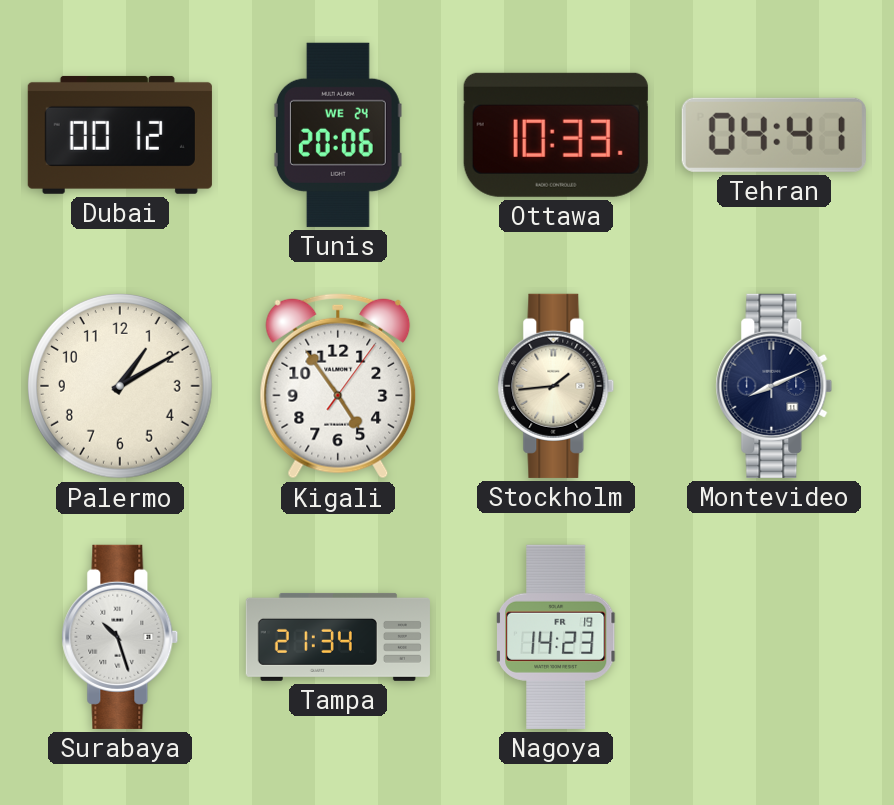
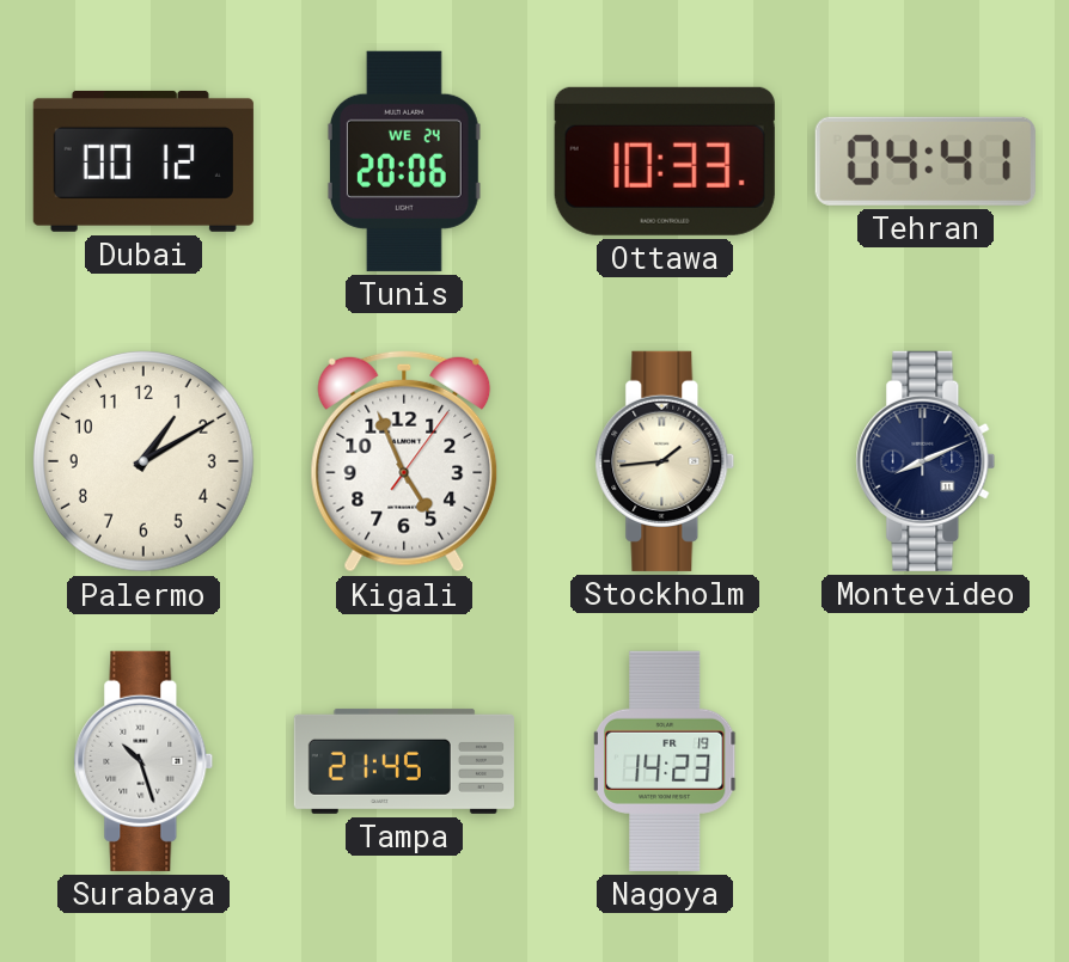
Kigali: 4:54 -> 4:56 (404, 461)
Tampa: 21:34 -> 21:45 (404, 761)
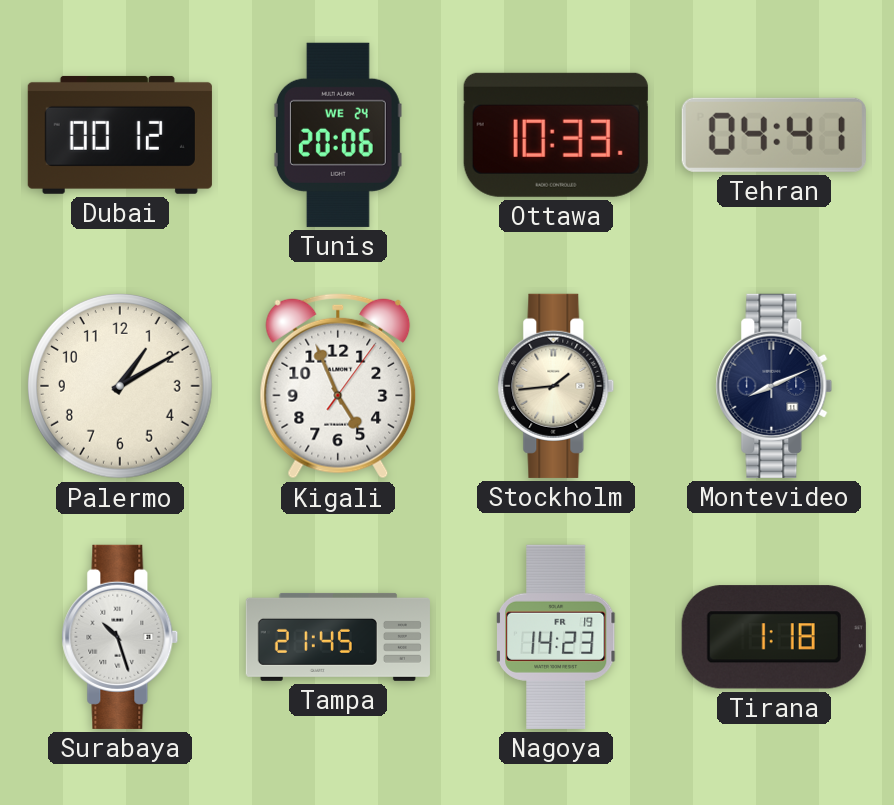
Tirana: none -> 1:18 (774, 637)
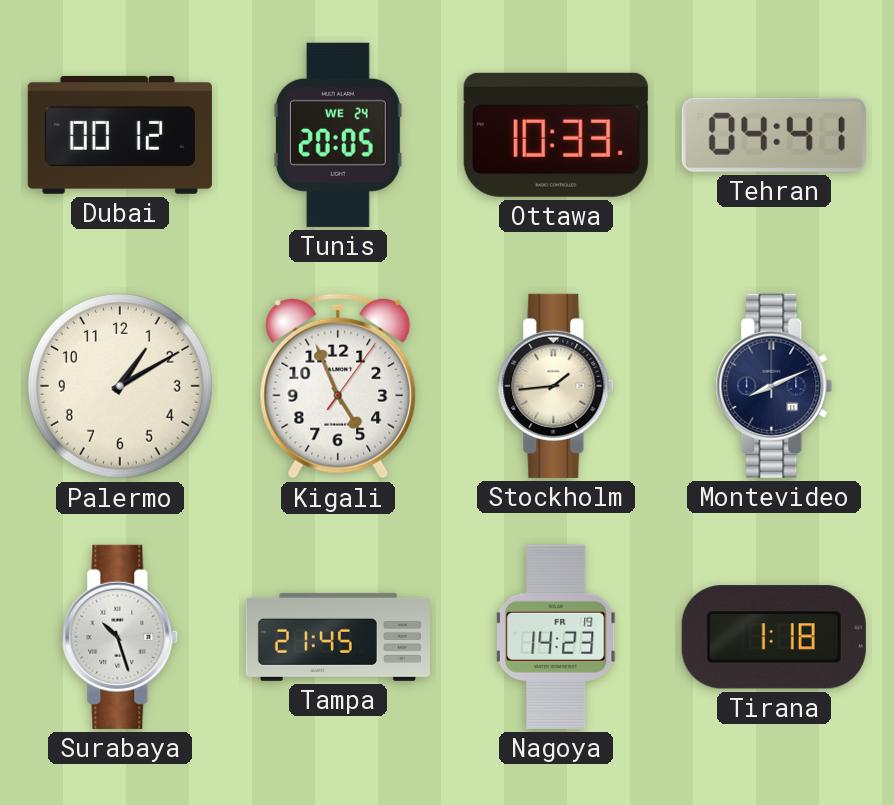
Tunis: 20:06 -> 20:05 (338, 135)
